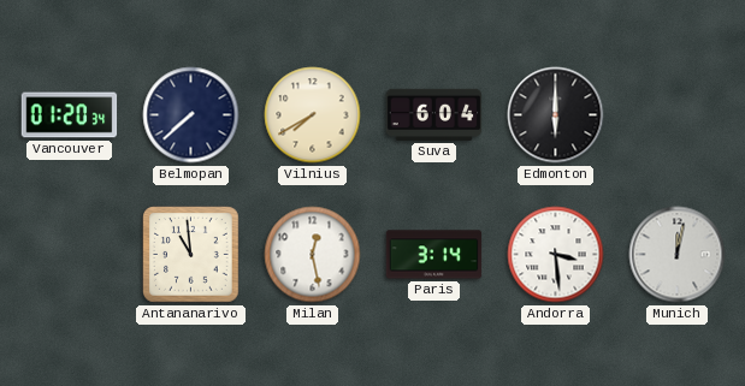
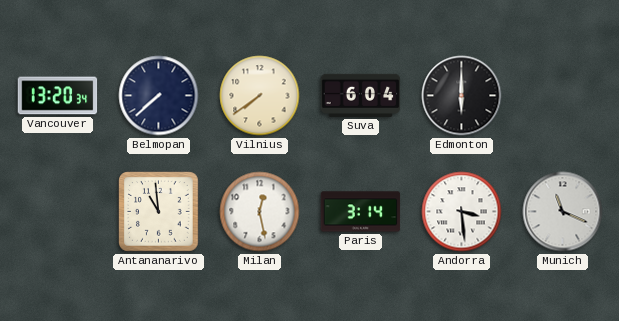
Vancouver: 01:20 -> 13:20 (58, 96)
Vilnius: 7:40 -> 7:39 (260, 96)
Munich: 12:02 -> 11:19 (563, 212)
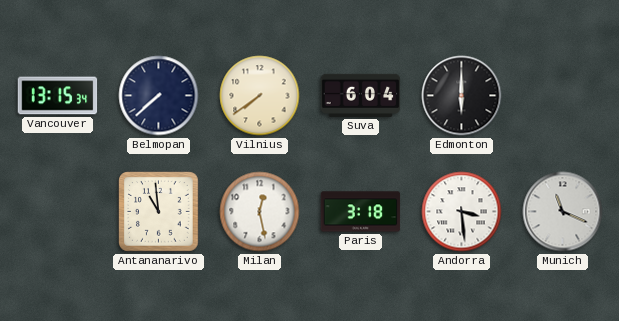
Vancouver: 13:20 -> 13:15 (58, 96)
Paris: 3:14 -> 3:18 (361, 212)
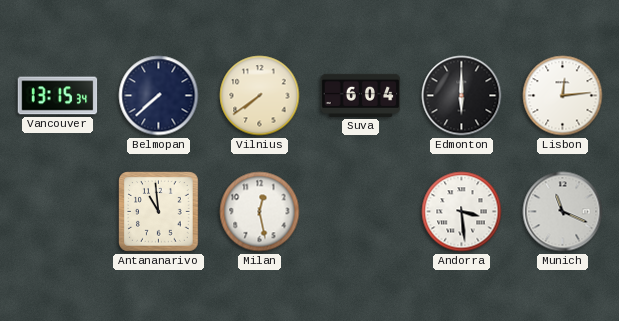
Lisbon: none -> 12:14 (563, 96)
Paris: 3:18 -> none (361, 212)
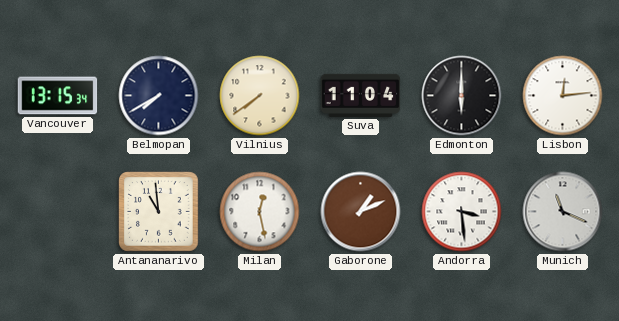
Belmopan: 7:38 -> 7:40 (159, 96)
Suva: 6:04 -> 11:04 (361, 95)
Gaborone: none -> 1:11 (361, 212)
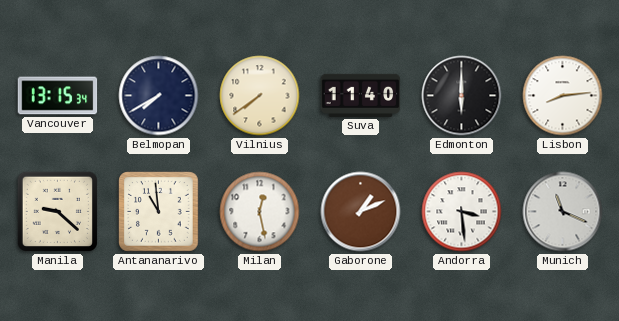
Suva: 11:04 -> 11:40 (361, 95)
Lisbon: 12:14 -> 8:14 (563, 96)
Manila: none -> 9:22 (57, 211)
